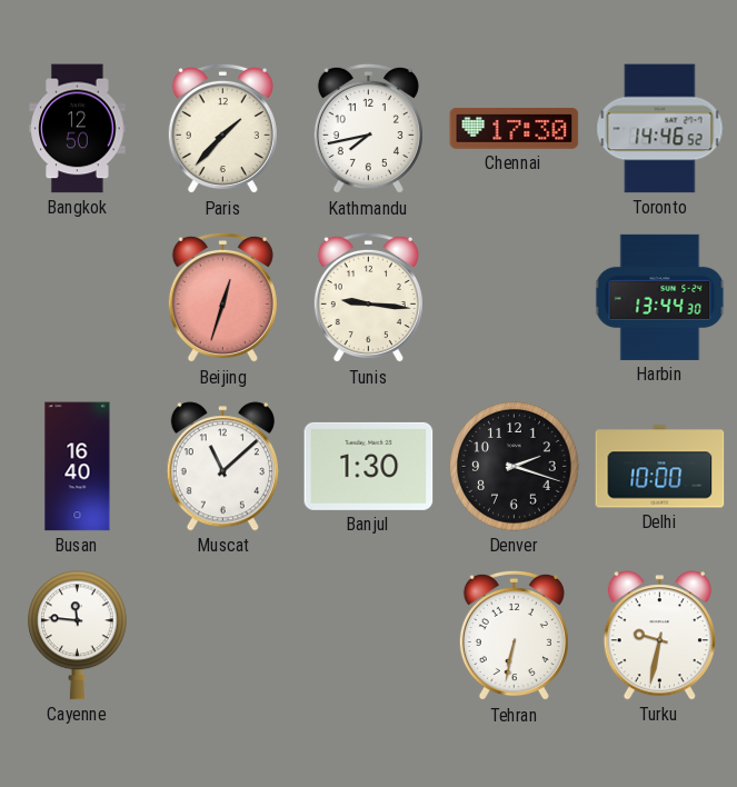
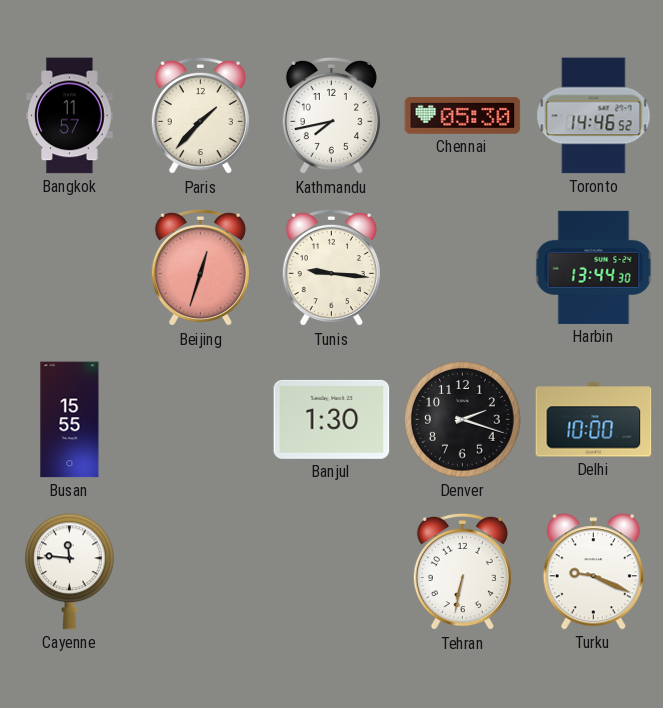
Bangkok: 12:50 -> 11:57 (70, 116)
Chennai: 17:30 -> 05:30 (463, 115)
Busan: 16:40 -> 15:55 (70, 420)
Muscat: 11:08 -> none (222, 467)
Turku: 9:32 -> 9:19 (593, 572)
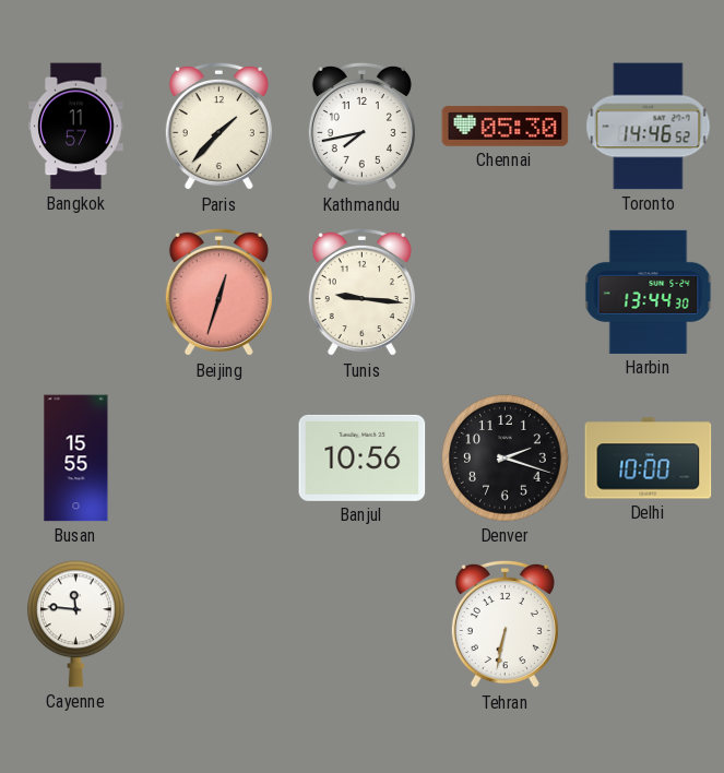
Banjul: 1:30 -> 10:56 (363, 457)
Turku: 9:19 -> none (593, 572)
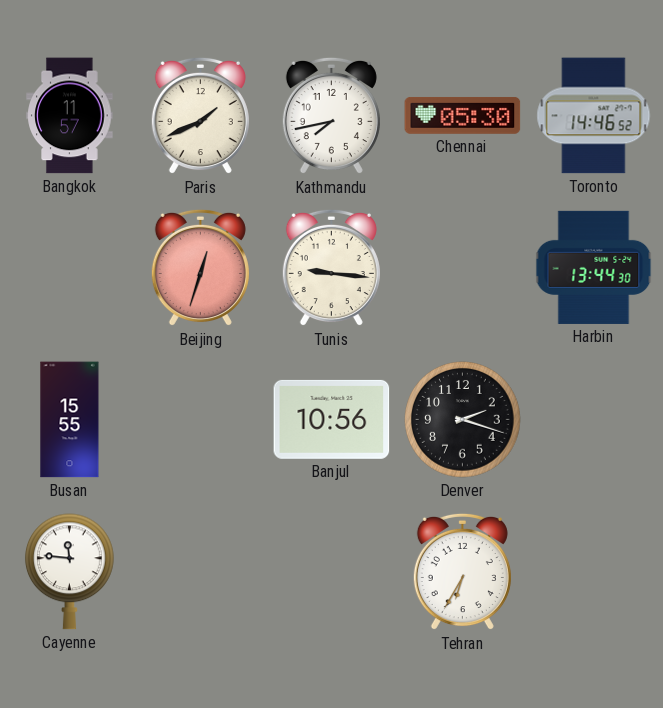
Paris: 1:37 -> 1:41 (200, 116)
Delhi: 10:00 -> none (649, 459)
Tehran: 6:32 -> 6:35 (462, 572)
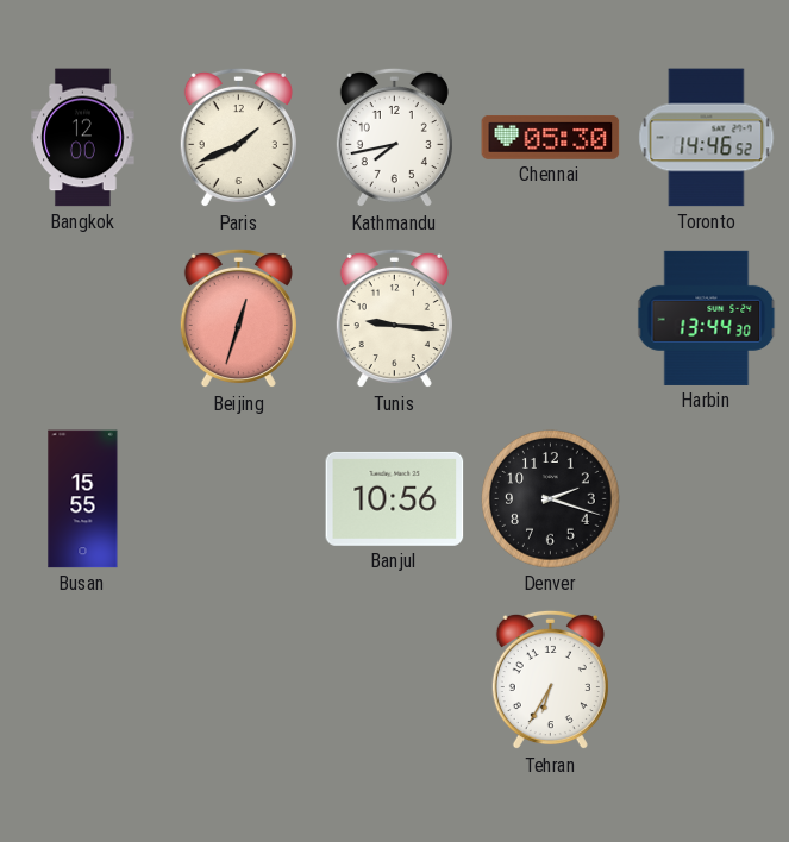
Bangkok: 11:57 -> 12:00 (83, 138)
Cayenne: 11:46 -> none (70, 572)
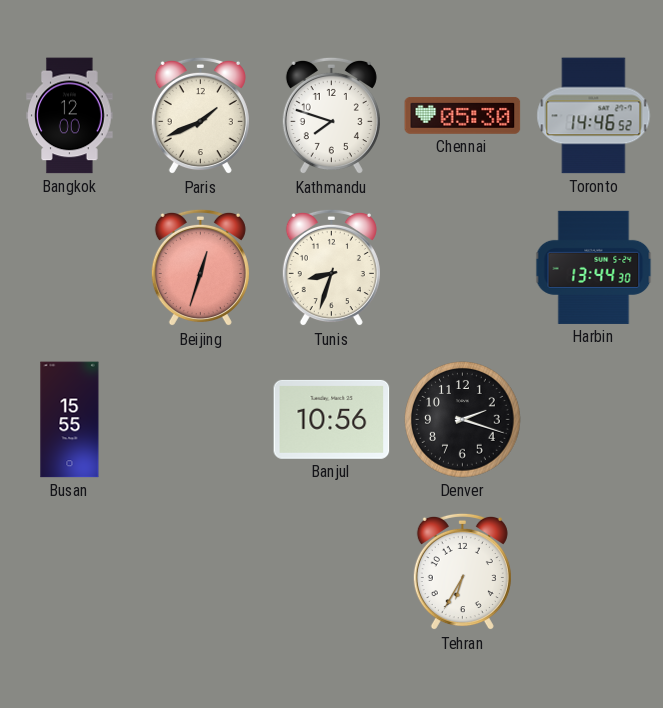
Kathmandu: 7:43 -> 7:48 (331, 116)
Tunis: 9:16 -> 8:33 (331, 268)
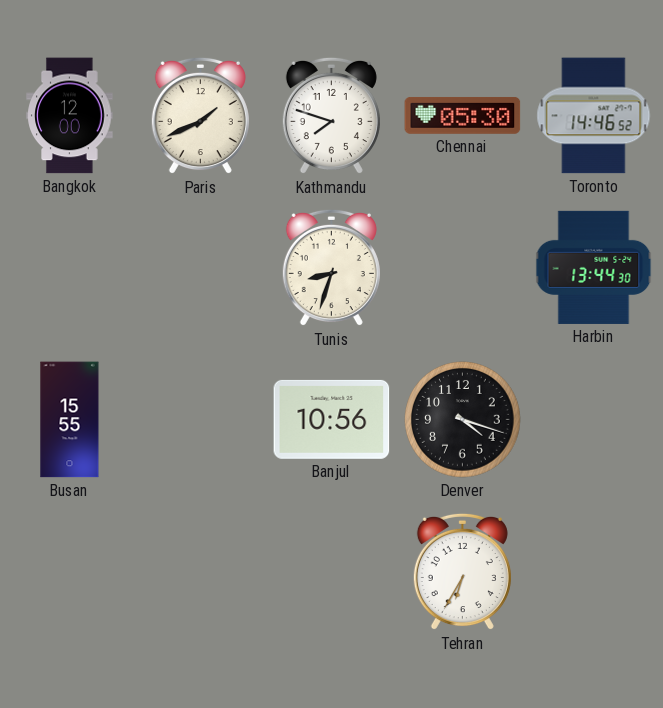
Beijing: 12:33 -> none (200, 268)
Denver: 2:18 -> 4:18 (463, 420)
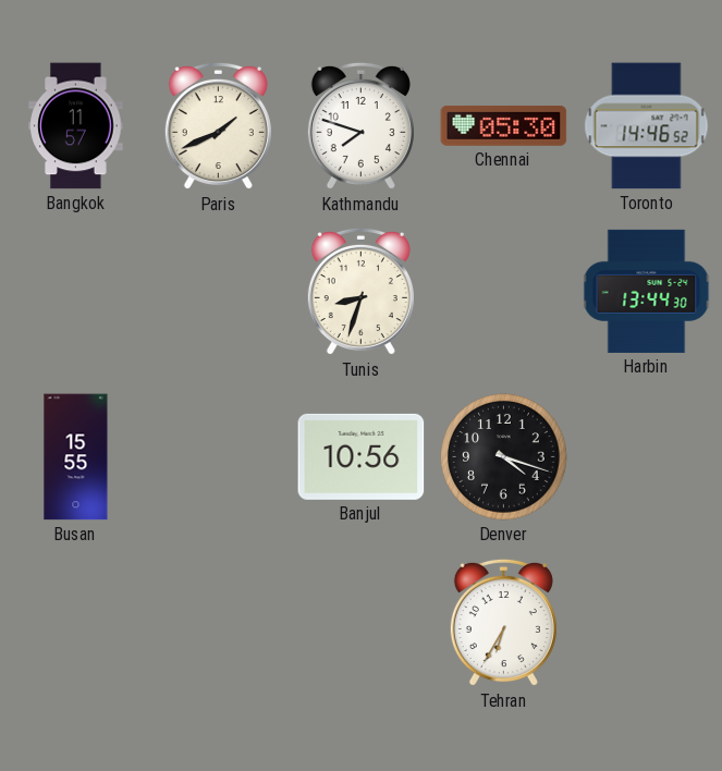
Bangkok: 12:00 -> 11:57 (76, 126)
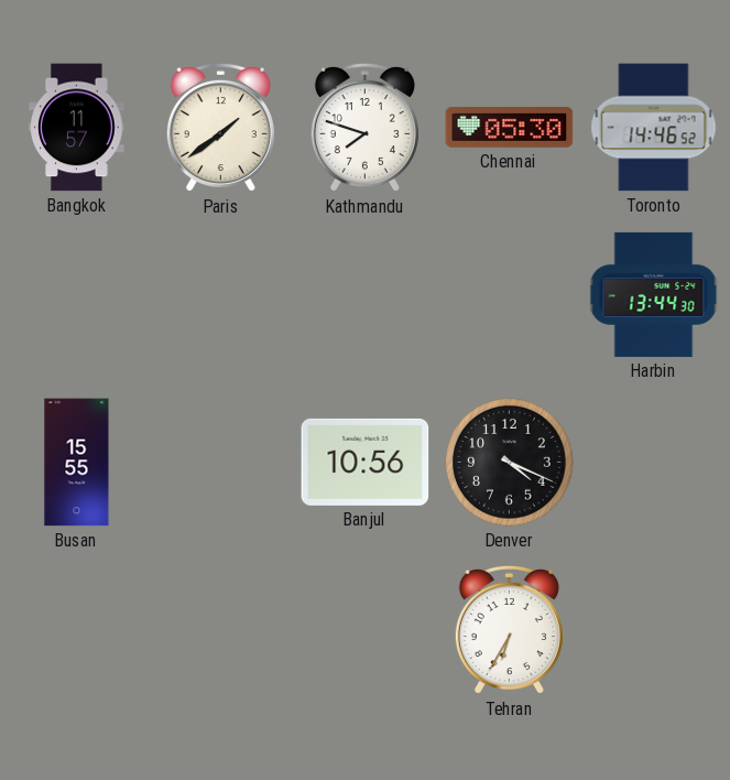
Paris: 1:41 -> 1:39 (220, 128)
Tunis: 8:33 -> none (360, 292)
Denver: 4:18 -> 4:19 (510, 463)
